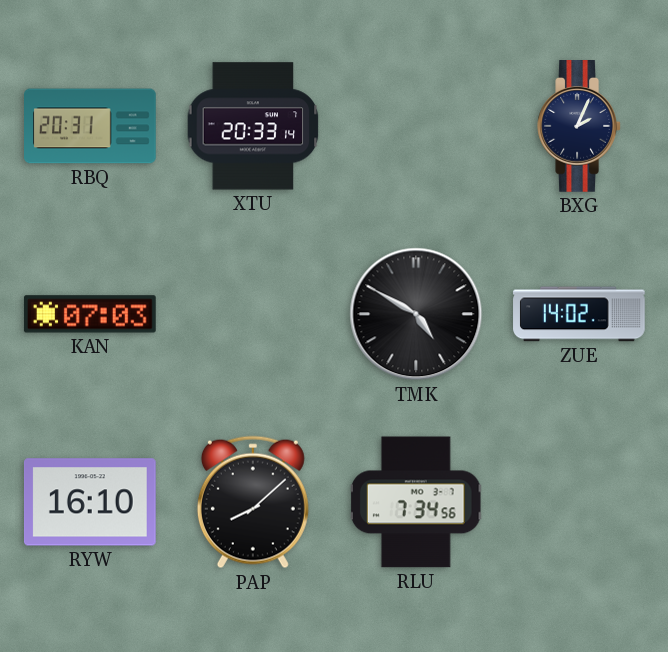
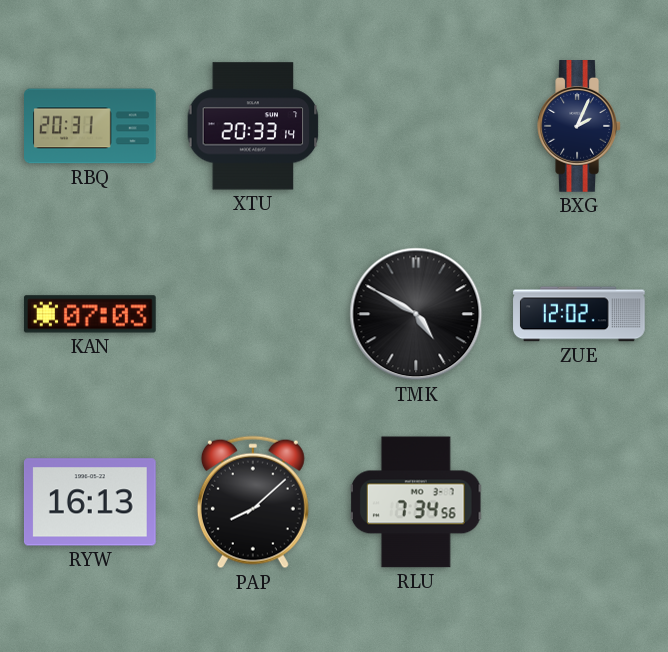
ZUE: 14:02 -> 12:02 (579, 314)
RYW: 16:10 -> 16:13 (91, 502)
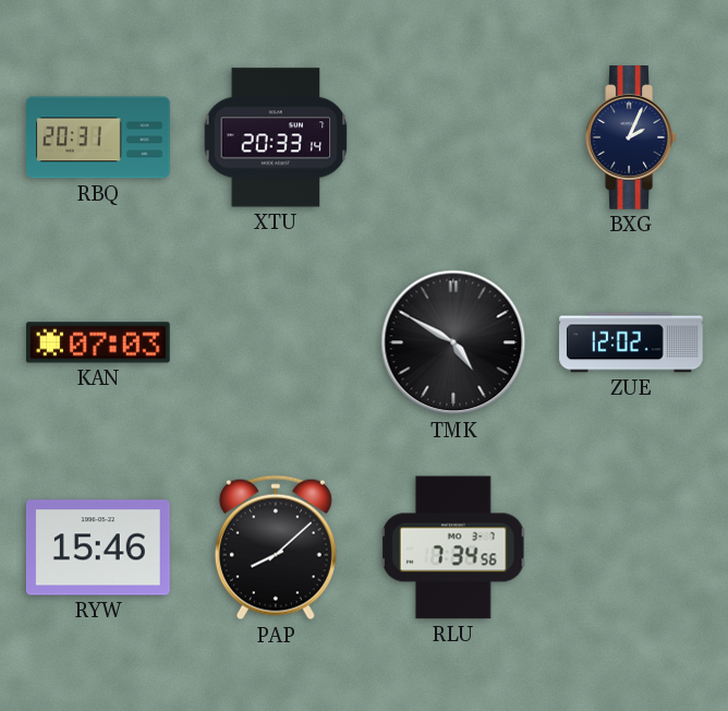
RYW: 16:13 -> 15:46 (99, 547)
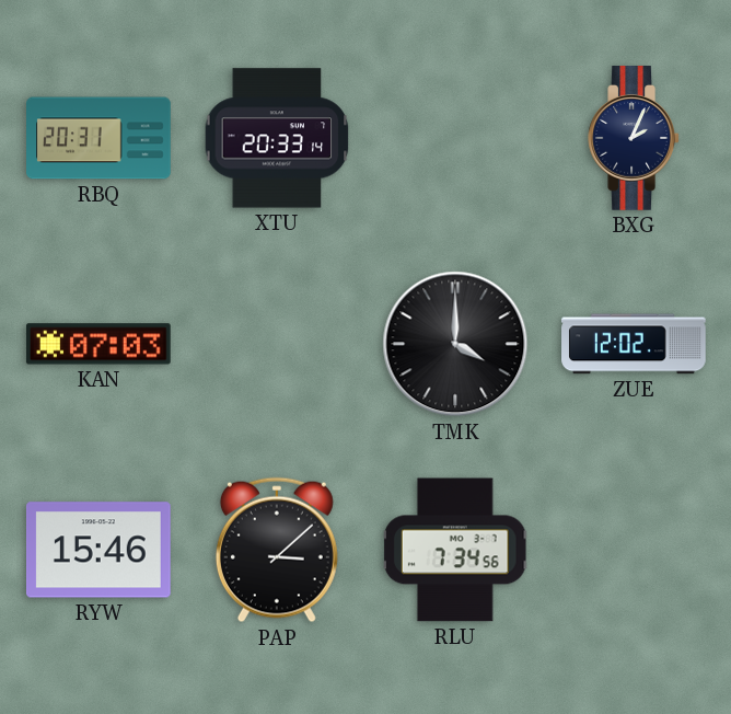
TMK: 4:50 -> 4:00 (455, 344)
PAP: 8:08 -> 3:08 (277, 550)
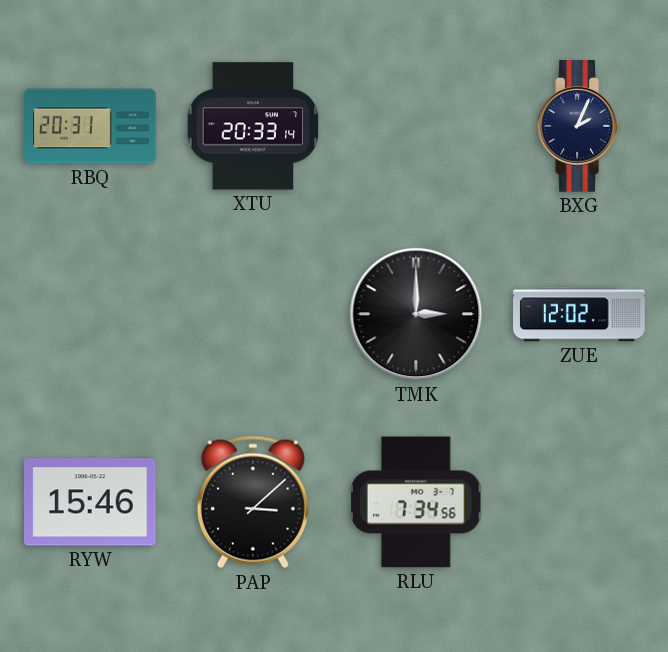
KAN: 07:03 -> none (98, 344)
TMK: 4:00 -> 3:00 (416, 314)
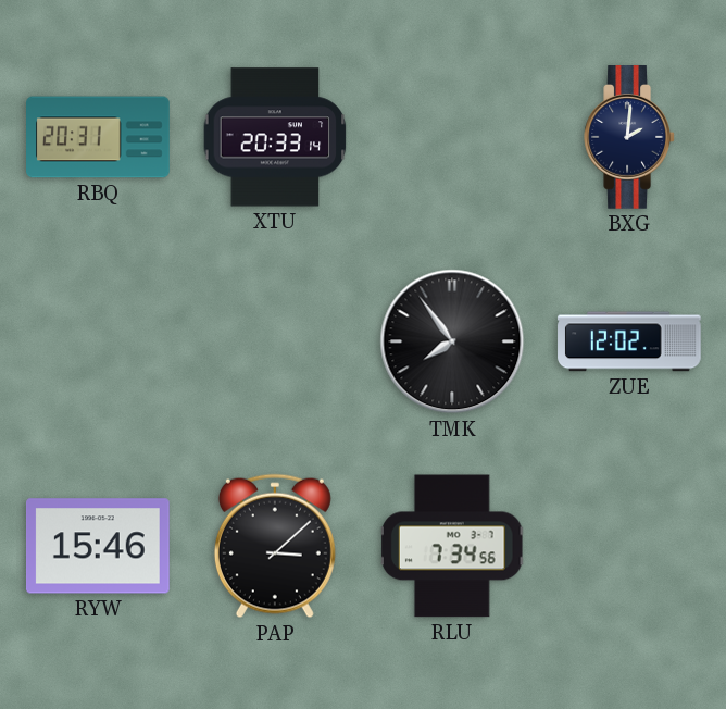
BXG: 2:04 -> 2:01 (629, 138)
TMK: 3:00 -> 7:54 (452, 341)
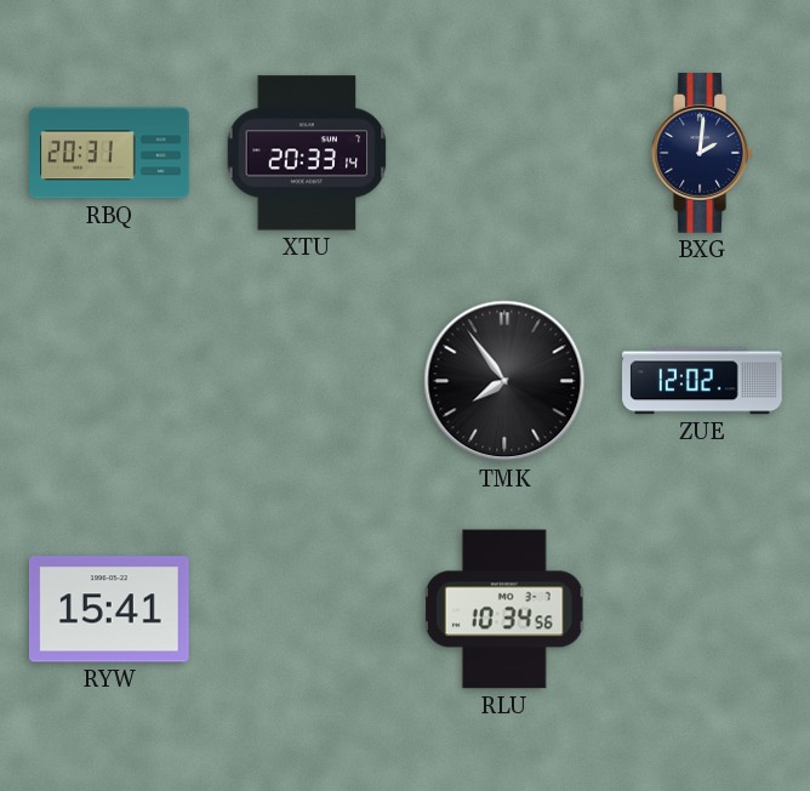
RYW: 15:46 -> 15:41 (110, 609)
PAP: 3:08 -> none (275, 546)
RLU: 7:34 -> 10:34 (504, 609)
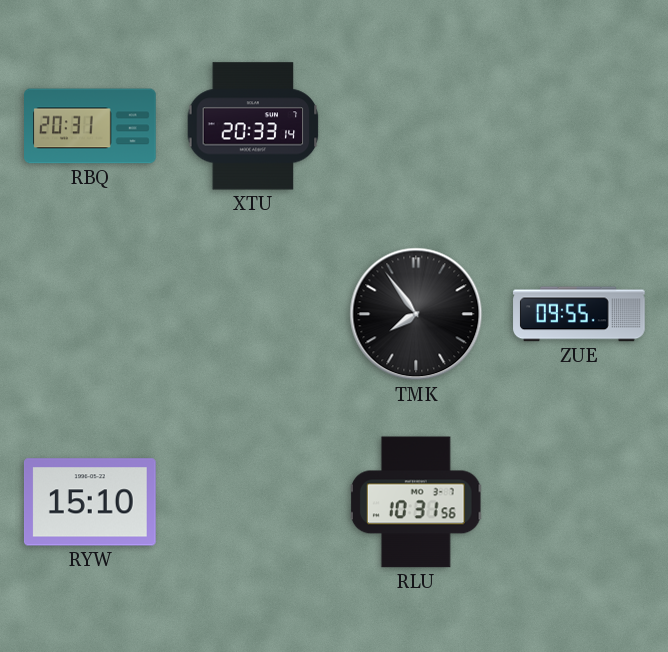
BXG: 2:01 -> none (702, 154)
ZUE: 12:02 -> 09:55 (579, 314)
RYW: 15:41 -> 15:10 (91, 502)
RLU: 10:34 -> 10:31 (416, 502)
